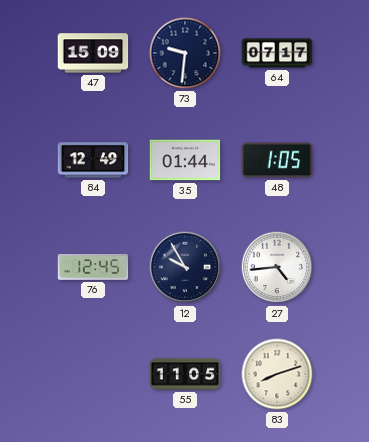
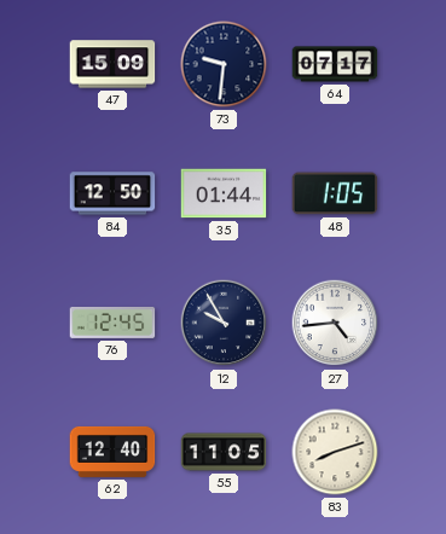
84: 12:49 -> 12:50 (112, 193)
62: none -> 12:40 (112, 452)
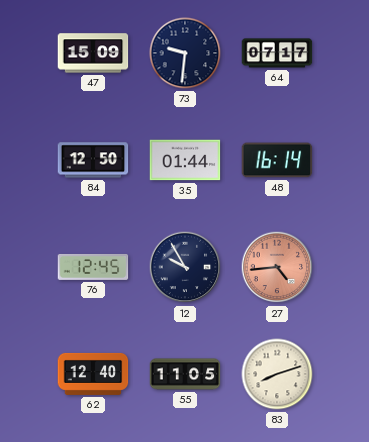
48: 1:05 -> 16:14 (277, 160)
27 dial: white -> salmon (277, 267)
